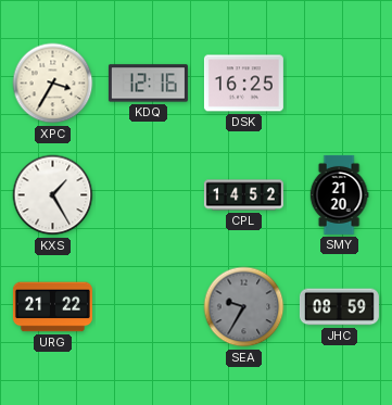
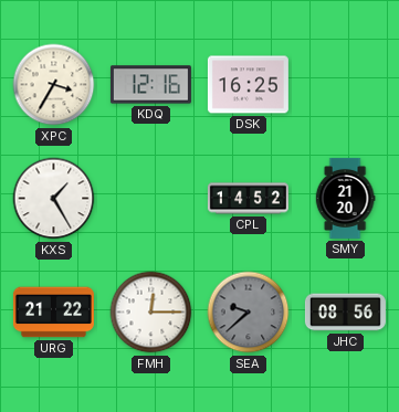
FMH: none -> 12:15 (151, 313)
SEA: 9:35 -> 9:38 (249, 313)
JHC: 08:59 -> 08:56 (345, 313)
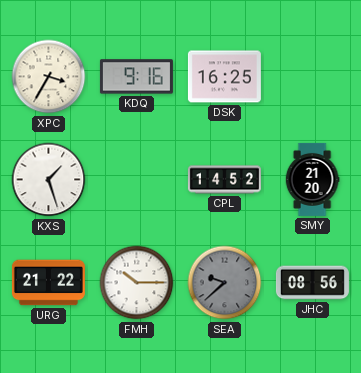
KDQ: 12:16 -> 9:16 (136, 77)
KXS: 1:25 -> 1:27 (49, 180)
FMH: 12:15 -> 10:15 (137, 283)
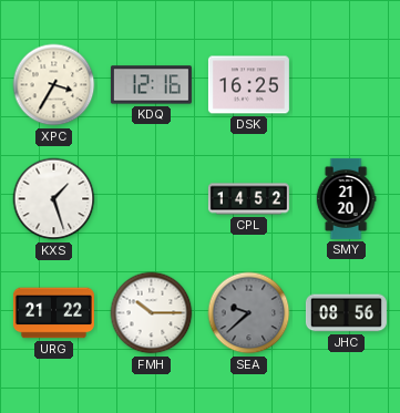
KDQ: 9:16 -> 12:16 (151, 85)
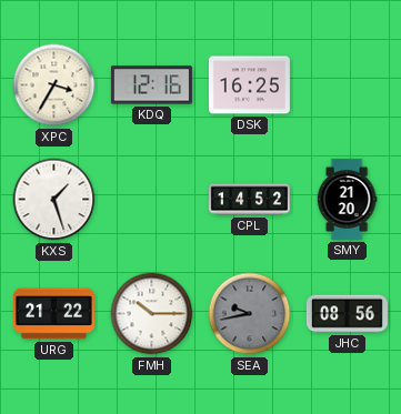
SEA: 9:38 -> 9:43 (250, 314)
